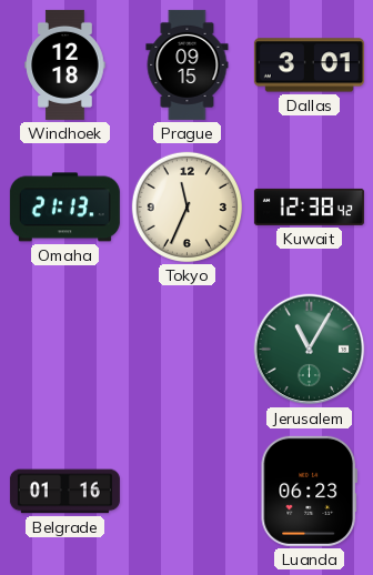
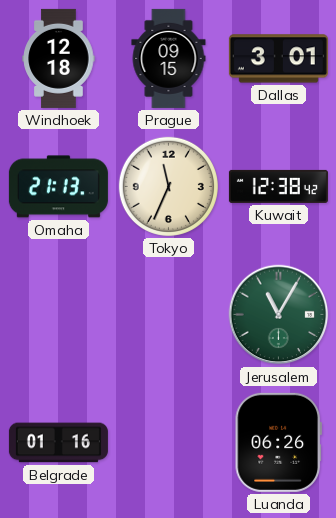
Luanda: 06:23 -> 06:26 (278, 442)
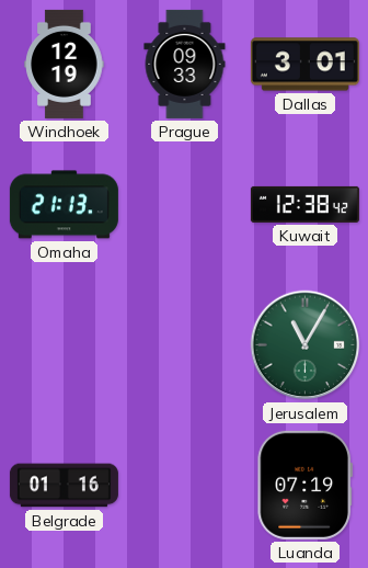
Windhoek: 12:18 -> 12:19 (65, 64)
Prague: 09:15 -> 09:33 (185, 64)
Tokyo: 11:34 -> none (168, 186)
Luanda: 06:26 -> 07:19 (304, 485)
